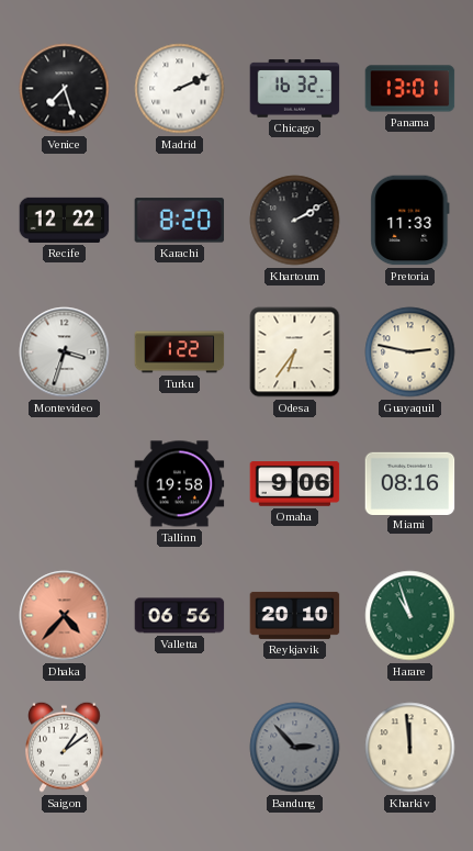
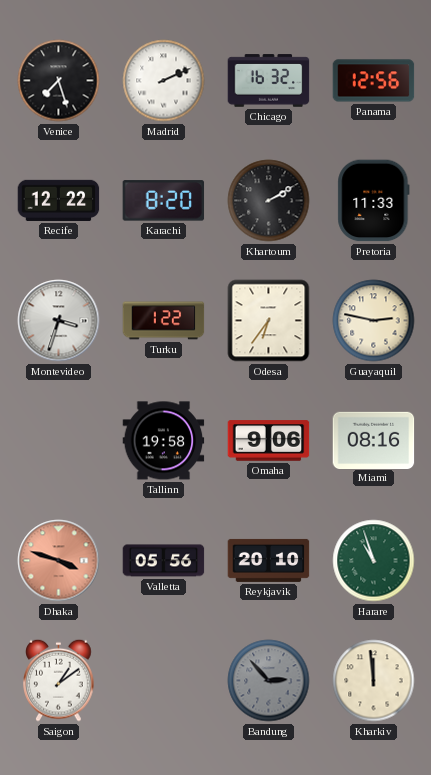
Panama: 13:01 -> 12:56 (374, 81)
Dhaka: 4:37 -> 3:48 (59, 561)
Valletta: 06:56 -> 05:56 (164, 561)
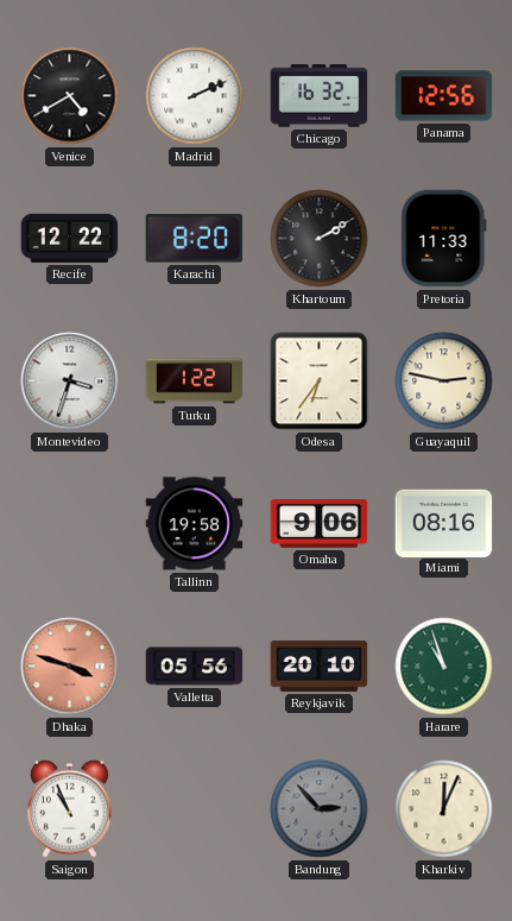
Venice: 7:27 -> 4:40 (70, 96)
Saigon: 1:09 -> 10:56 (70, 808)
Kharkiv: 11:59 -> 12:04 (444, 809)
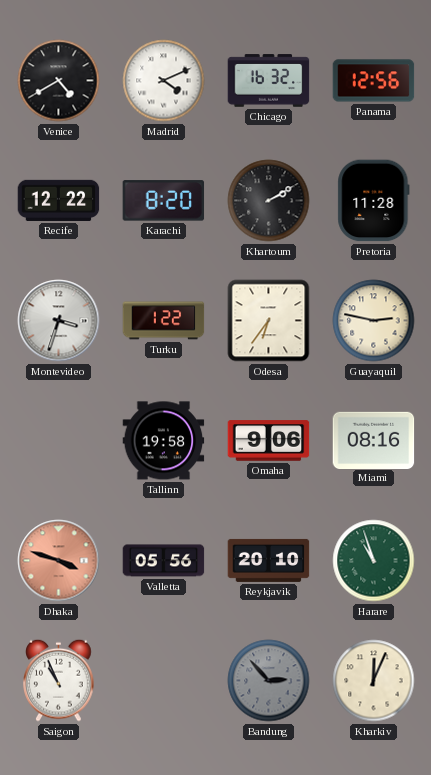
Madrid: 2:11 -> 4:11 (164, 81)
Pretoria: 11:33 -> 11:28 (374, 201)
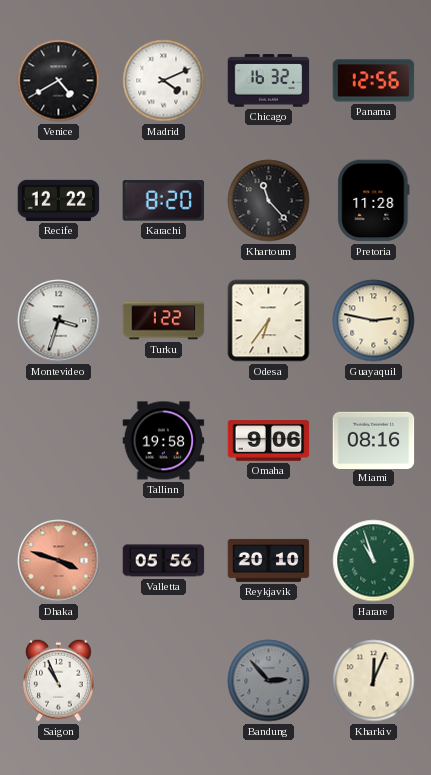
Khartoum: 2:10 -> 11:23 (269, 201)
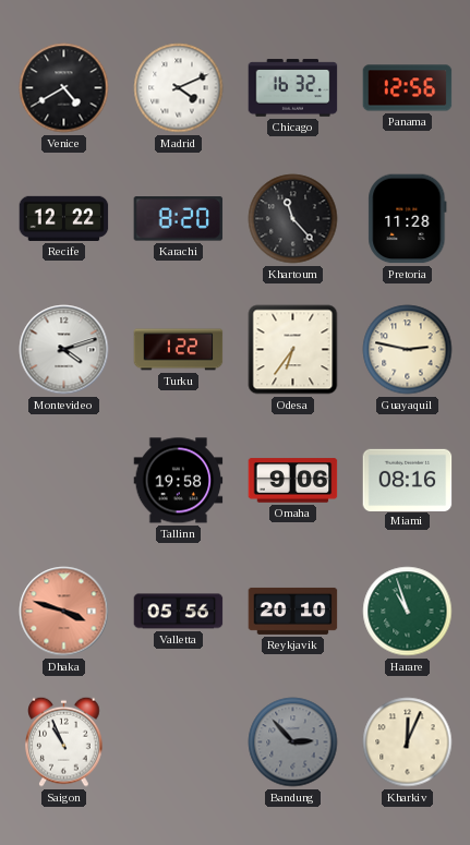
Montevideo: 3:33 -> 4:12 (64, 350)
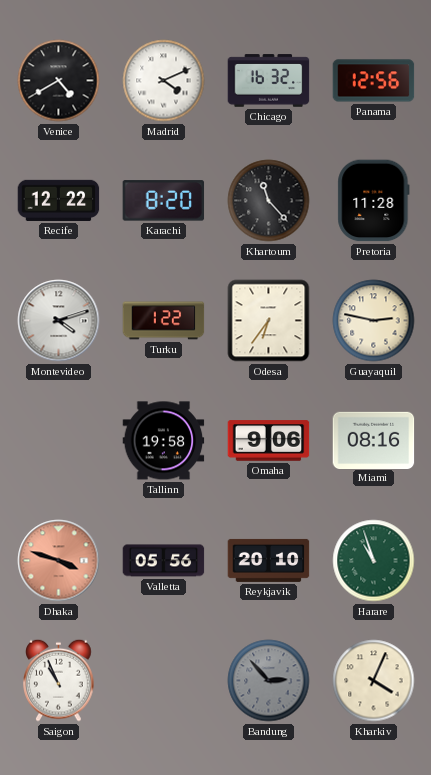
Kharkiv: 12:04 -> 4:04 (374, 681)
